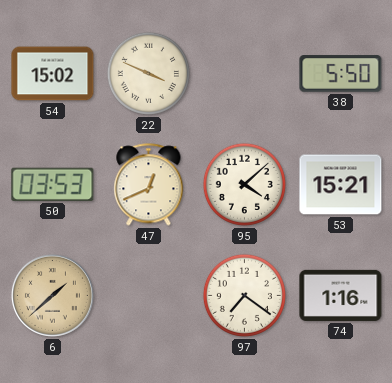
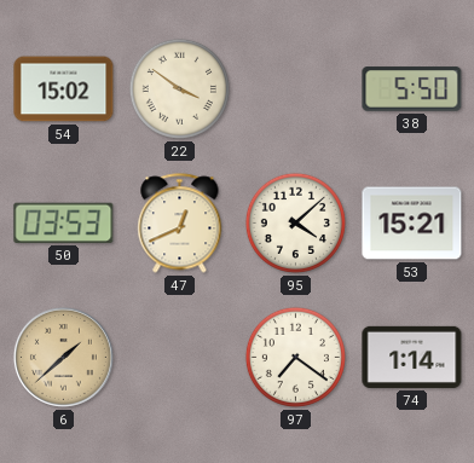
22: 3:49 -> 3:51 (179, 88)
74: 1:16 -> 1:14 (412, 357)
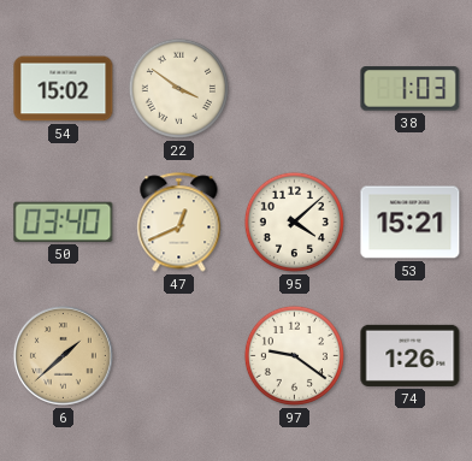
38: 5:50 -> 1:03 (411, 89)
50: 03:53 -> 03:40 (64, 221)
97: 7:21 -> 9:21 (294, 355)
74: 1:14 -> 1:26 (411, 355)
